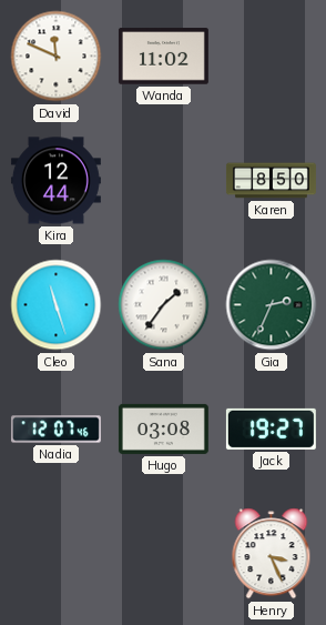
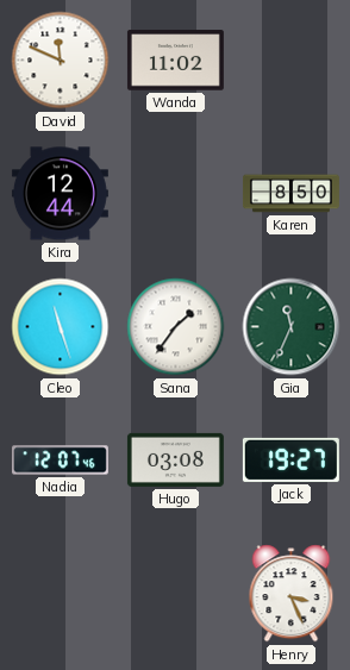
Gia: 2:34 -> 11:34 (292, 327)
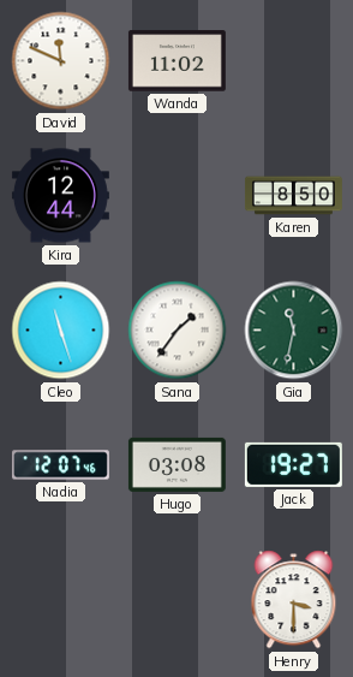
Gia: 11:34 -> 11:32 (294, 331)
Henry: 3:26 -> 3:30 (294, 600)
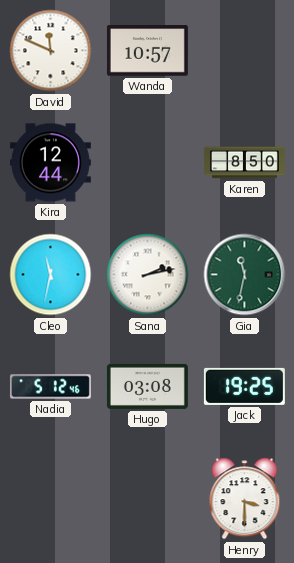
Wanda: 11:02 -> 10:57 (147, 51)
Cleo: 11:27 -> 11:32 (51, 275)
Sana: 1:36 -> 2:13 (148, 275)
Nadia: 12:07 -> 5:12 (50, 387)
Jack: 19:27 -> 19:25 (244, 386)
